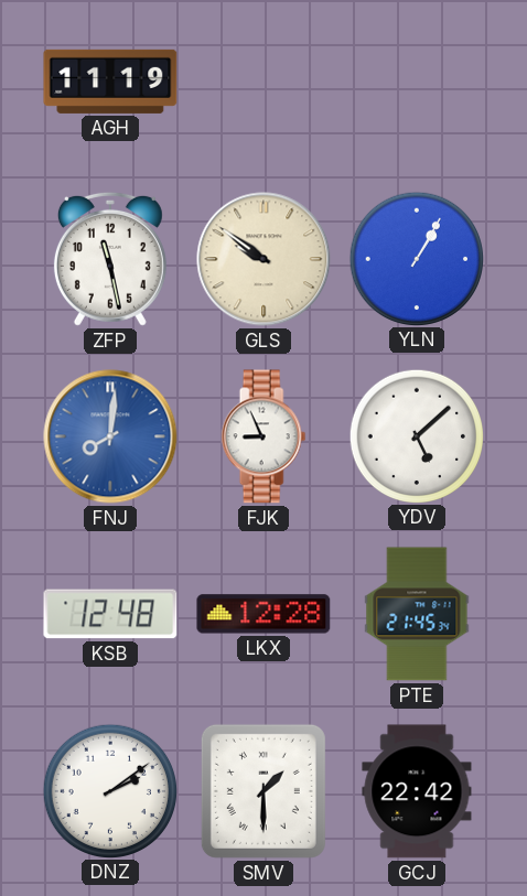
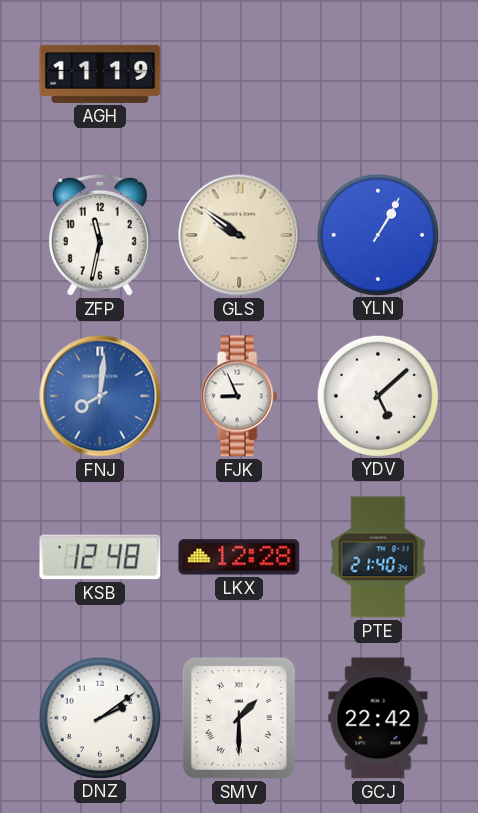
ZFP: 11:28 -> 11:32 (100, 235)
PTE: 21:45 -> 21:40 (378, 557)
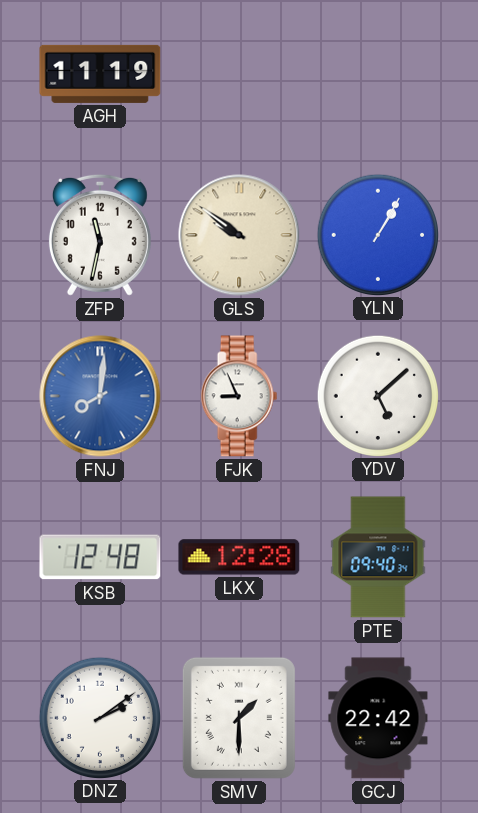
PTE: 21:40 -> 09:40 (378, 557)
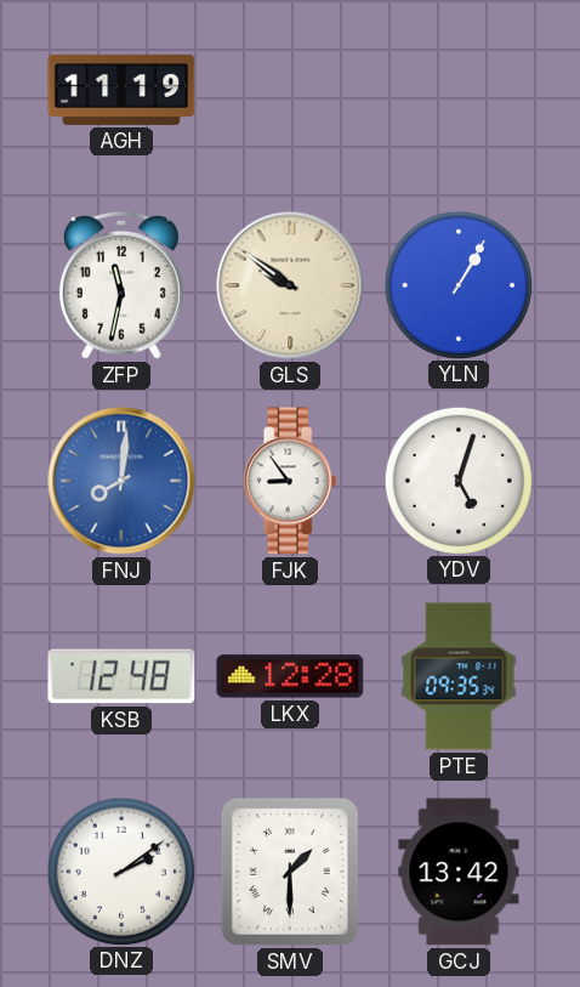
FJK: 8:56 -> 8:54 (290, 481)
YDV: 5:08 -> 5:03 (457, 480)
PTE: 09:40 -> 09:35 (459, 676)
GCJ: 22:42 -> 13:42 (459, 872)
